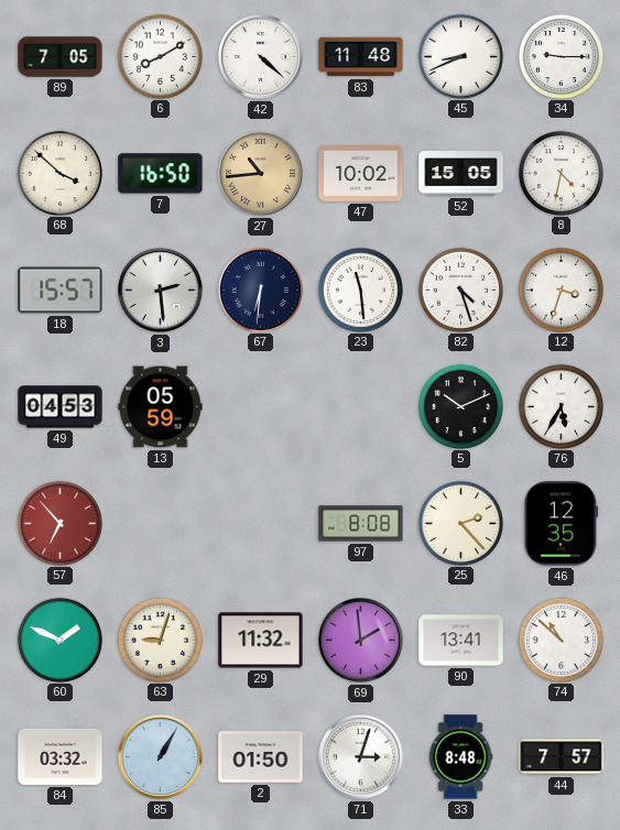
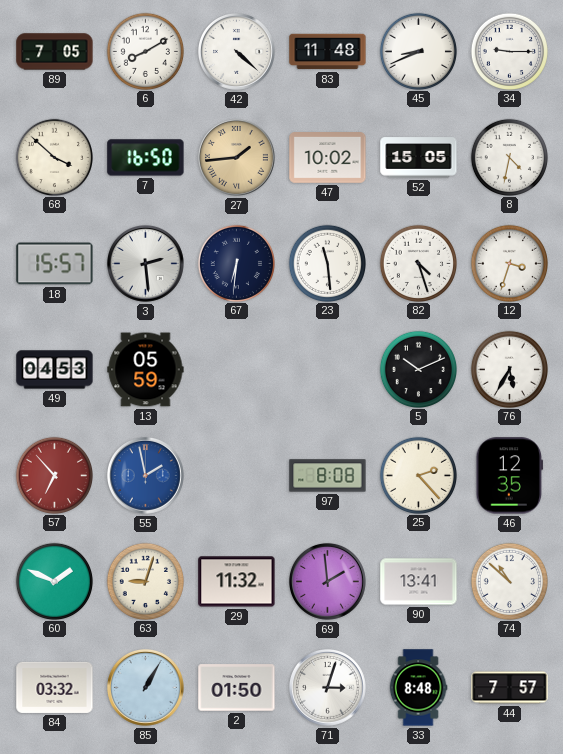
27: 10:44 -> 1:44 (236, 157)
55: none -> 1:58 (145, 475)
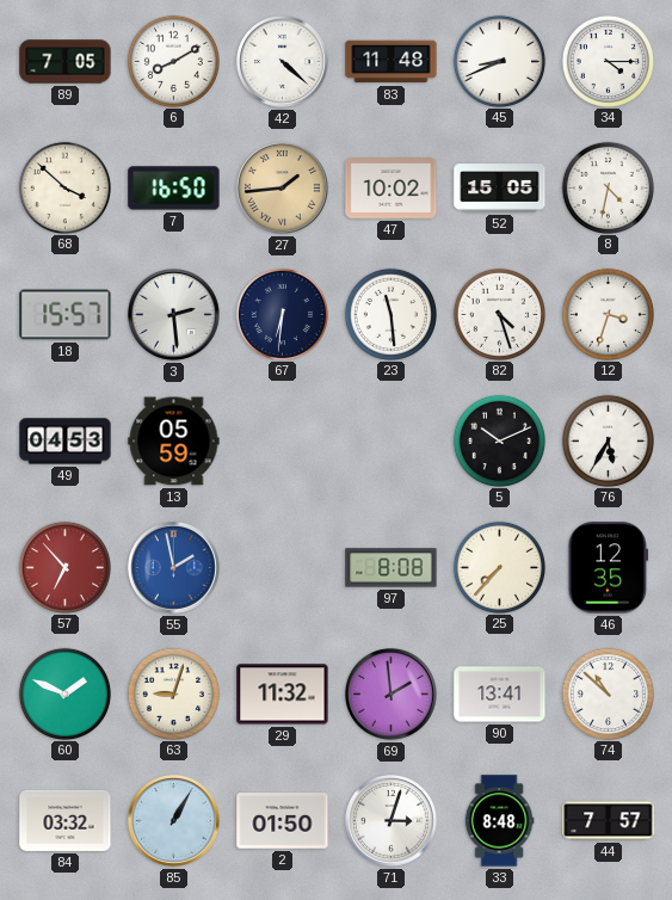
34: 9:15 -> 4:15 (608, 61)
25: 2:23 -> 7:37 (499, 567)
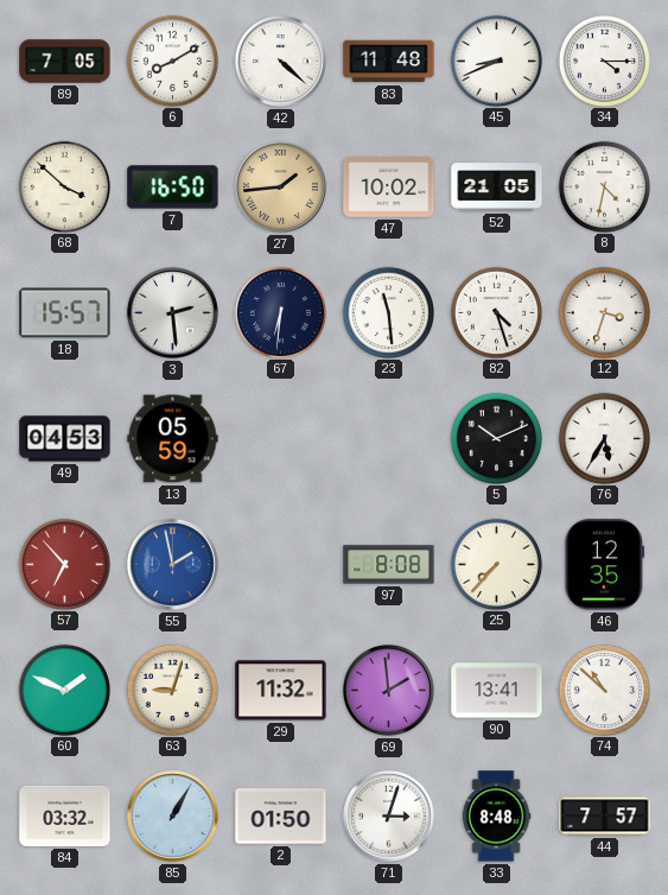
52: 15:05 -> 21:05 (497, 188)
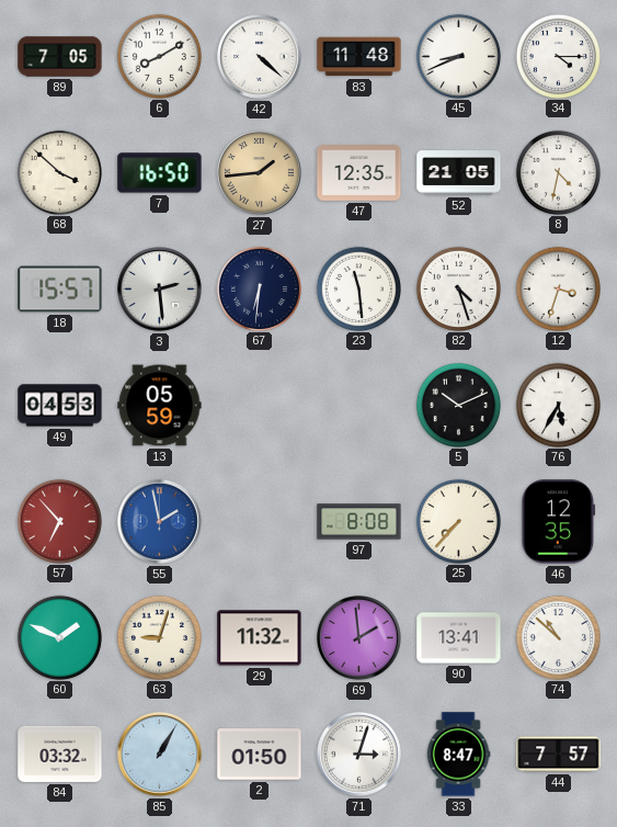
47: 10:02 -> 12:35 (359, 173)
33: 8:48 -> 8:47 (458, 755)
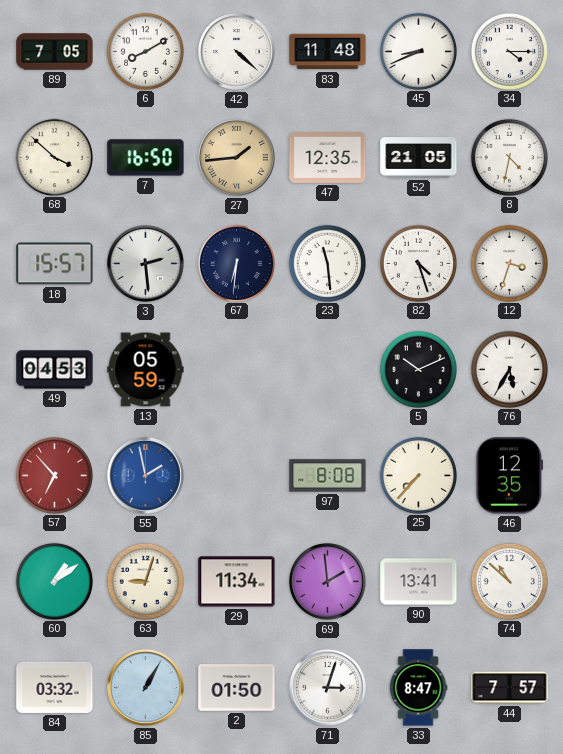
60: 1:49 -> 1:09 (54, 581)
29: 11:32 -> 11:34 (237, 582)
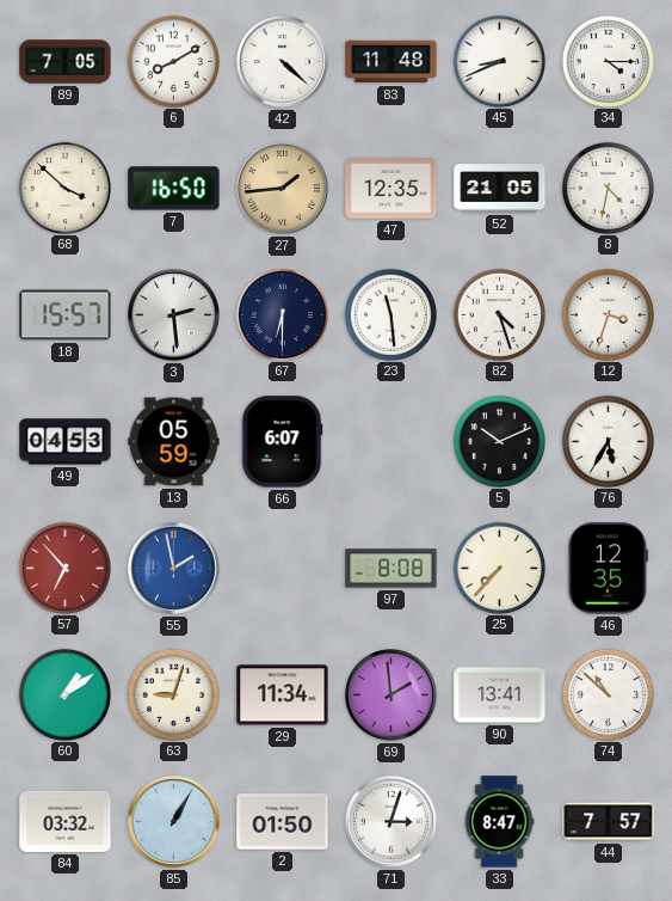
67: 6:31 -> 6:30 (282, 314)
66: none -> 6:07 (282, 442)
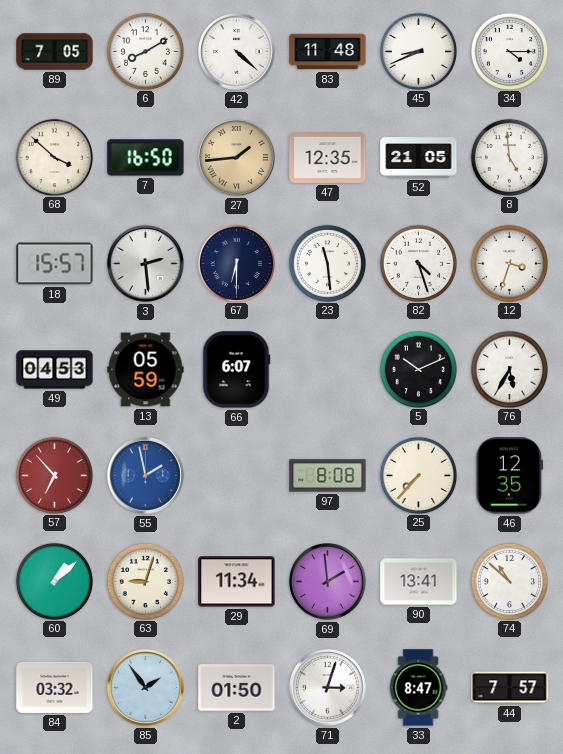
8: 4:32 -> 4:59 (509, 157)
60: 1:09 -> 1:08 (54, 581)
85: 1:05 -> 1:54 (145, 687)
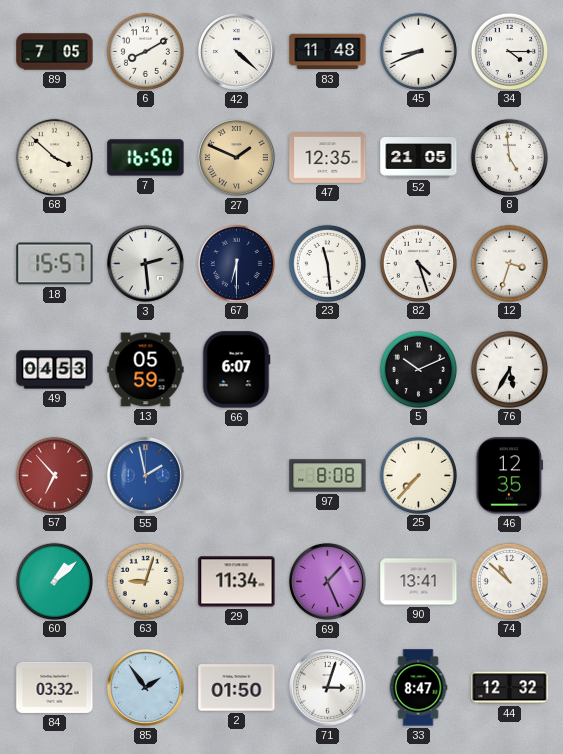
27: 1:44 -> 1:49 (236, 157)
69: 1:59 -> 1:26 (327, 581)
44: 7:57 -> 12:32 (510, 688)
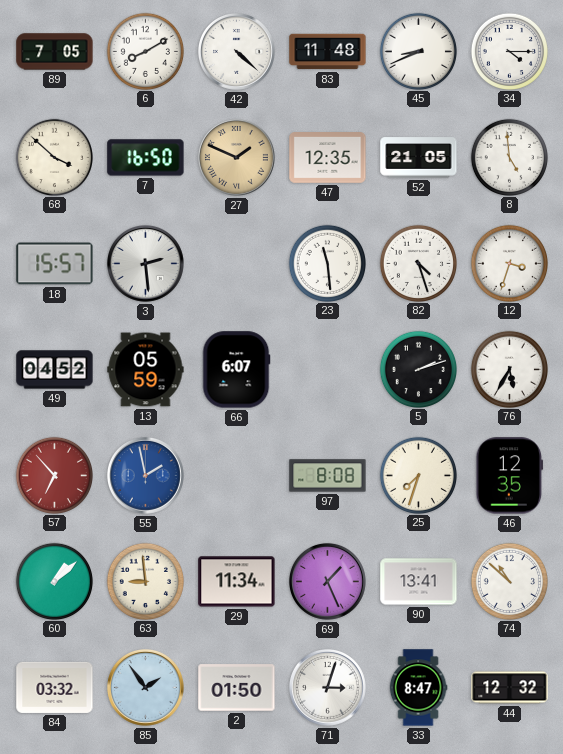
67: 6:30 -> none (236, 263)
49: 04:53 -> 04:52 (55, 370)
5: 10:11 -> 2:12 (418, 369)
25: 7:37 -> 7:33 (418, 475)
63: 9:03 -> 8:59 (145, 581)
